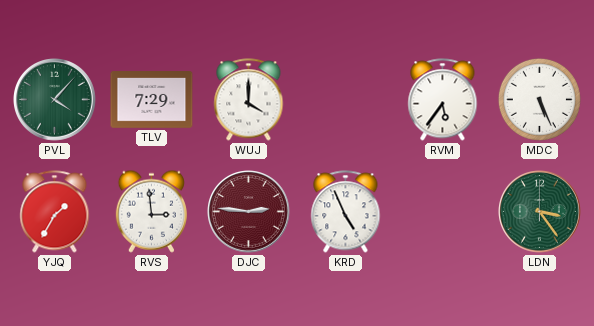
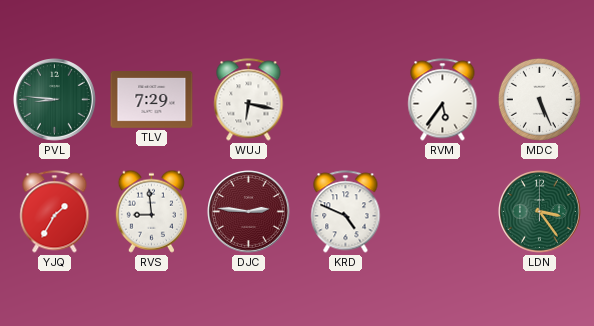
PVL: 4:07 -> 8:46 (55, 100)
WUJ: 4:00 -> 6:17 (249, 100)
RVS: 2:59 -> 8:59 (151, 211)
KRD: 4:56 -> 4:49 (346, 212)
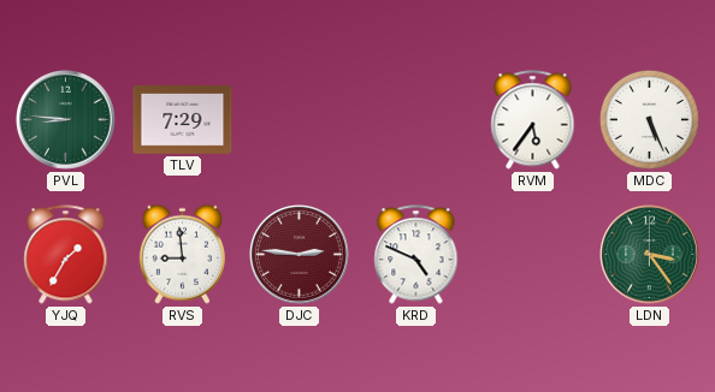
WUJ: 6:17 -> none (249, 100)
